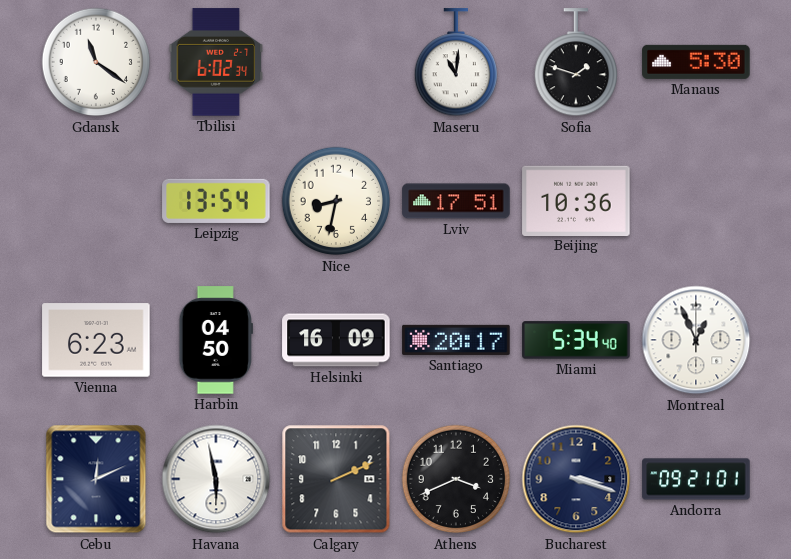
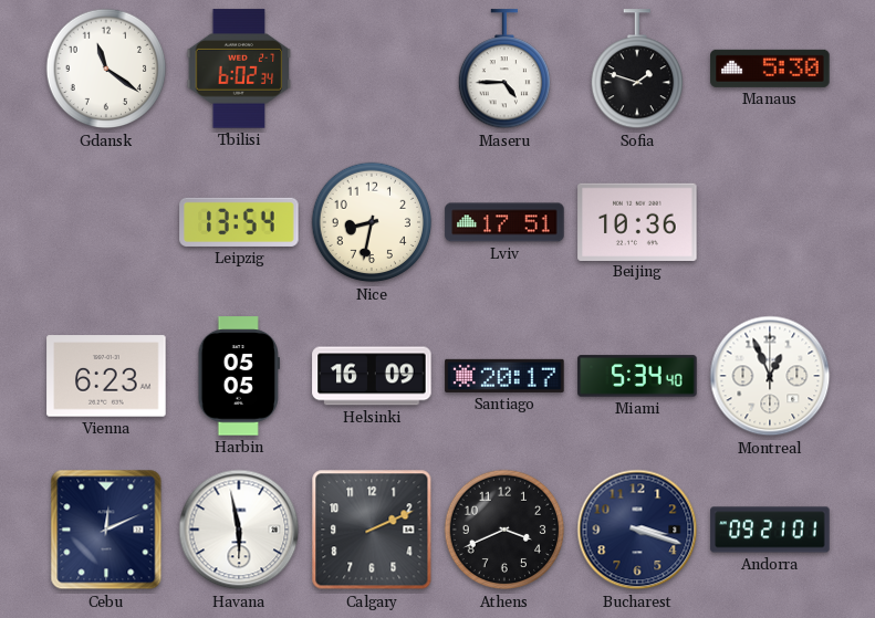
Maseru: 11:01 -> 4:45 (503, 70)
Harbin: 04:50 -> 05:05 (239, 376)
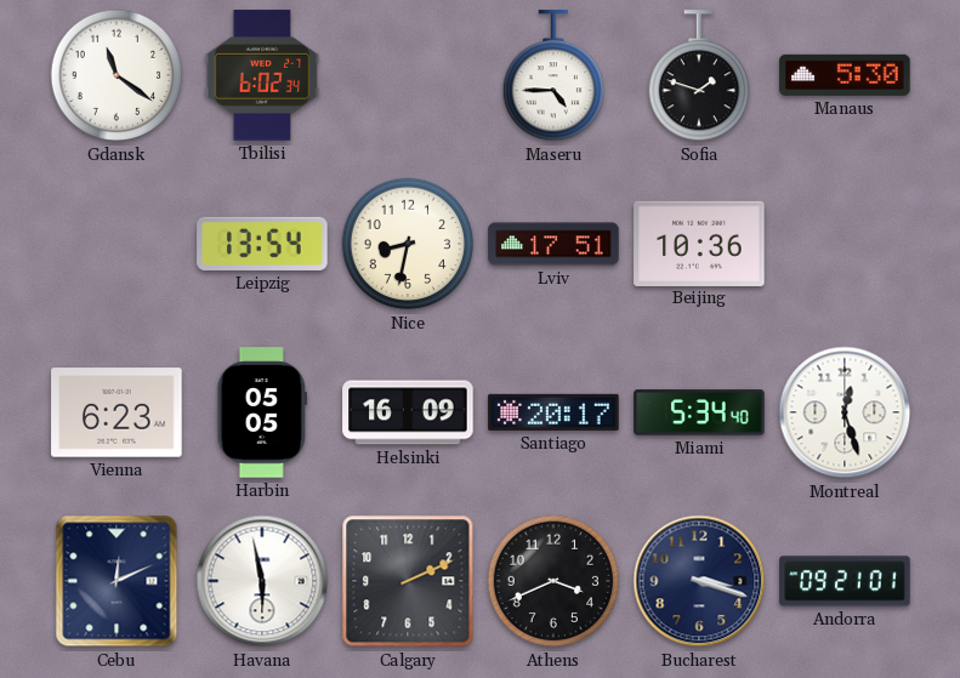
Montreal: 12:56 -> 12:27 (845, 412)
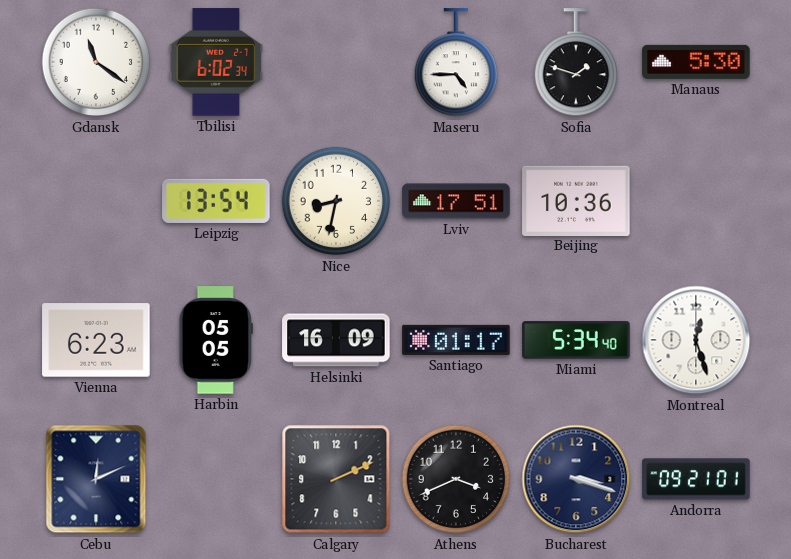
Santiago: 20:17 -> 01:17 (456, 340)
Havana: 5:58 -> none (262, 581)
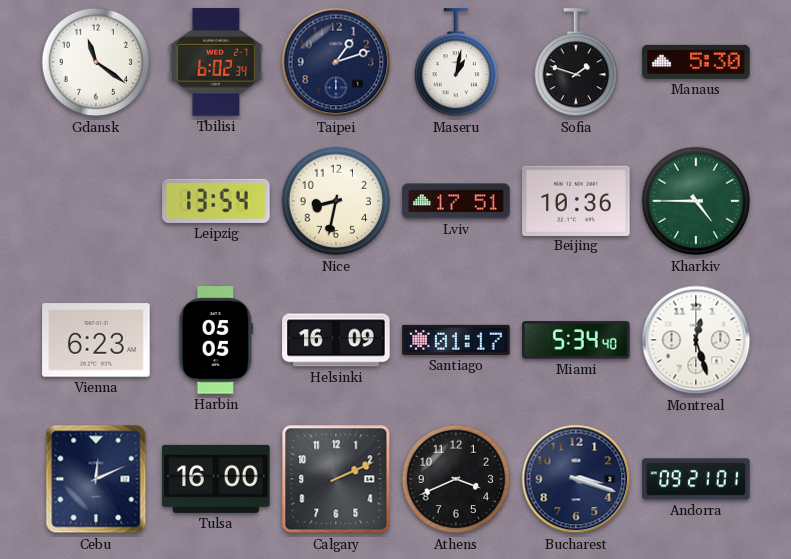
Taipei: none -> 1:12 (336, 62)
Maseru: 4:45 -> 1:02 (455, 63)
Kharkiv: none -> 4:45 (696, 201)
Tulsa: none -> 16:00 (216, 479)
